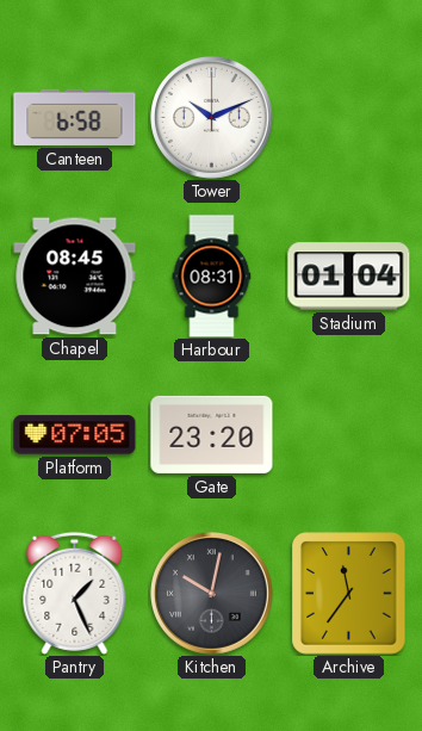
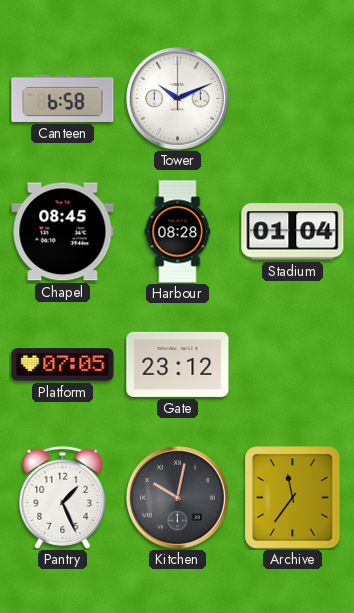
Harbour: 08:31 -> 08:28 (178, 232)
Gate: 23:20 -> 23:12 (178, 364)
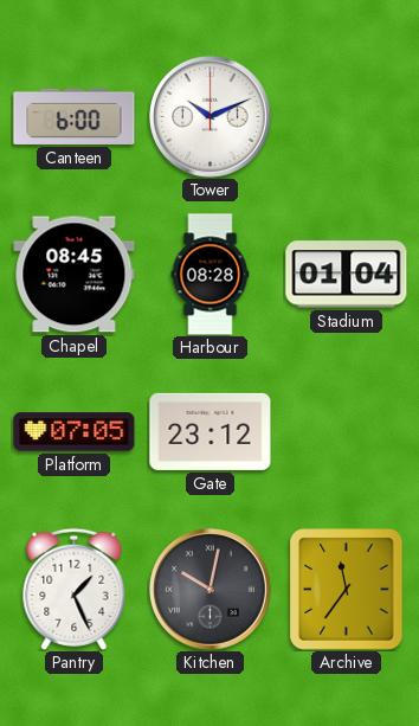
Canteen: 6:58 -> 6:00 (75, 116)
